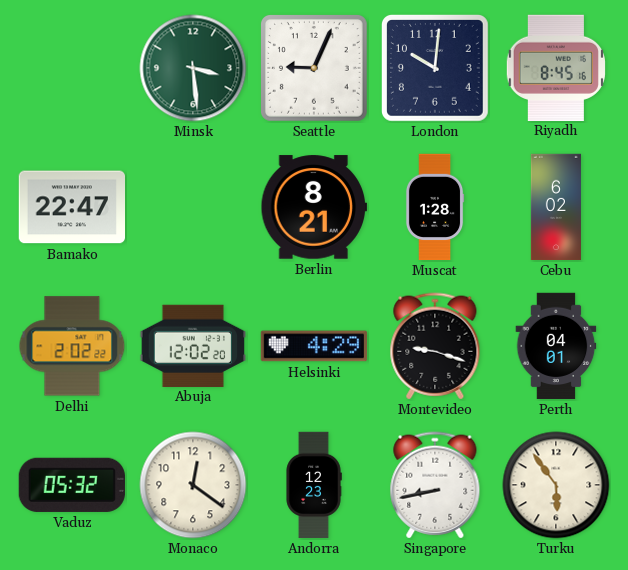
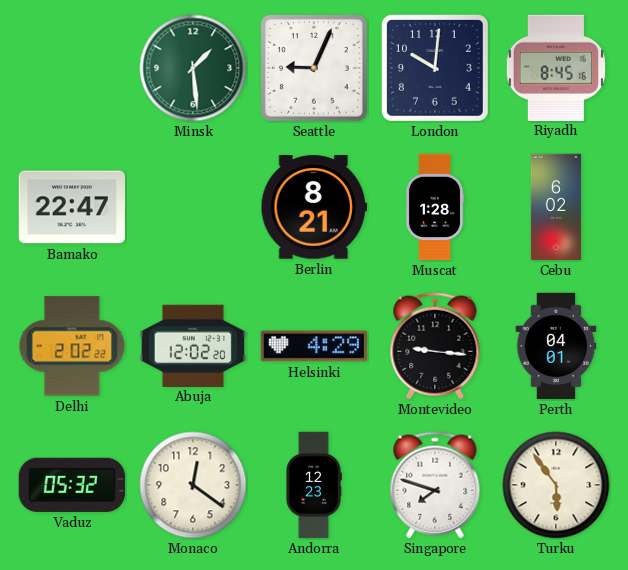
Minsk: 3:29 -> 1:29 (193, 68)
Montevideo: 9:18 -> 9:16 (435, 346)
Singapore: 8:43 -> 7:48 (435, 485)
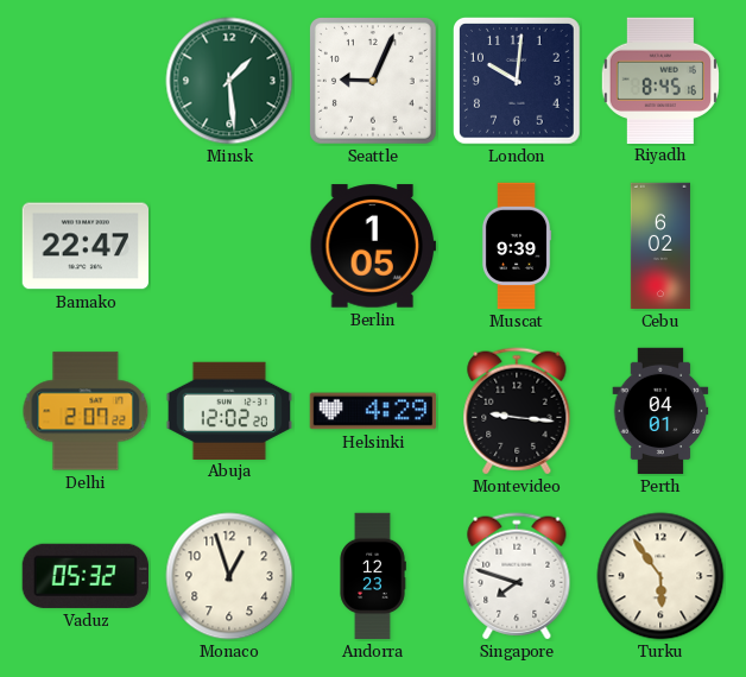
Berlin: 8:21 -> 1:05 (372, 246)
Muscat: 1:28 -> 9:39 (517, 246)
Delhi: 2:02 -> 2:07 (86, 411)
Monaco: 12:21 -> 12:57 (229, 576)
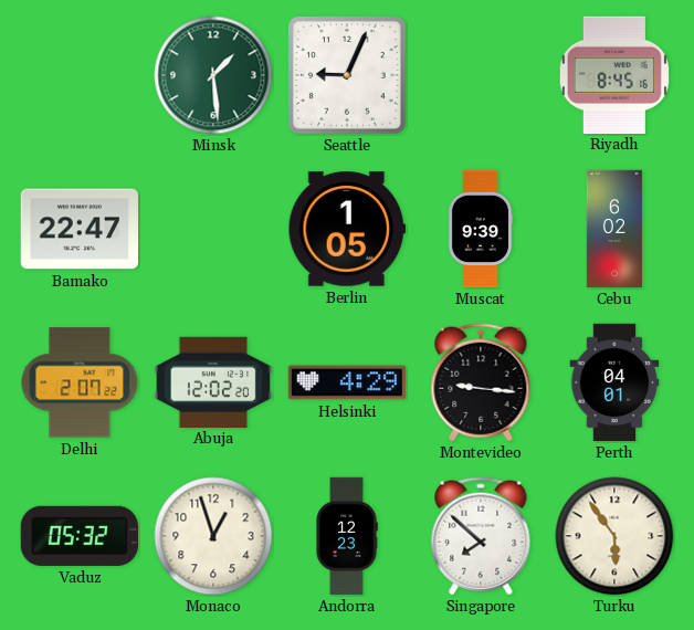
London: 10:01 -> none (518, 82)
Singapore: 7:48 -> 7:52 (481, 536)
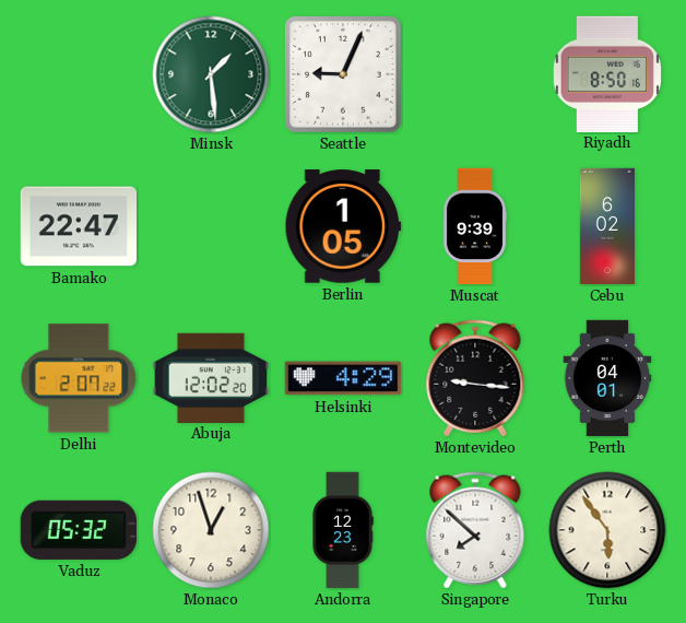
Riyadh: 8:45 -> 8:50 (607, 73)
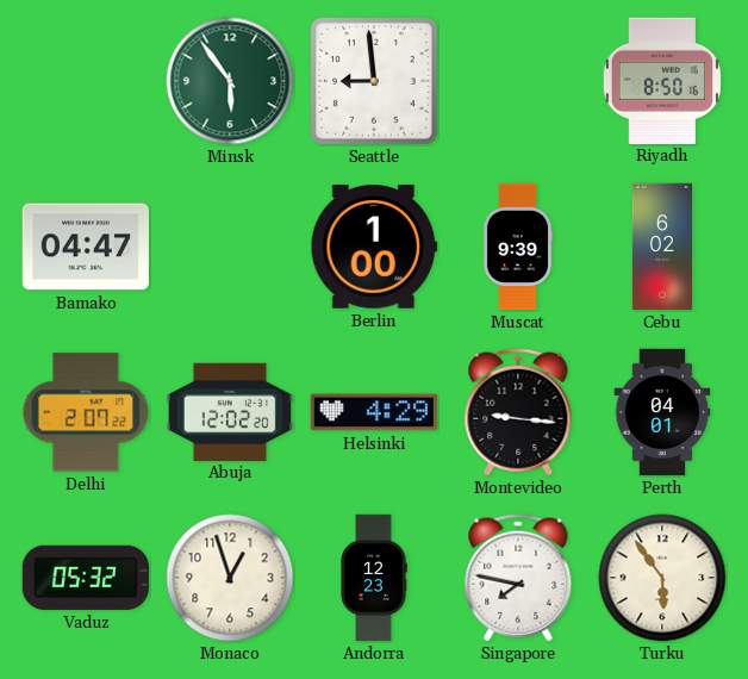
Minsk: 1:29 -> 5:54 (230, 81)
Seattle: 9:04 -> 8:59 (375, 82)
Bamako: 22:47 -> 04:47 (85, 247)
Berlin: 1:05 -> 1:00 (373, 247)
Singapore: 7:52 -> 7:47 (518, 578)
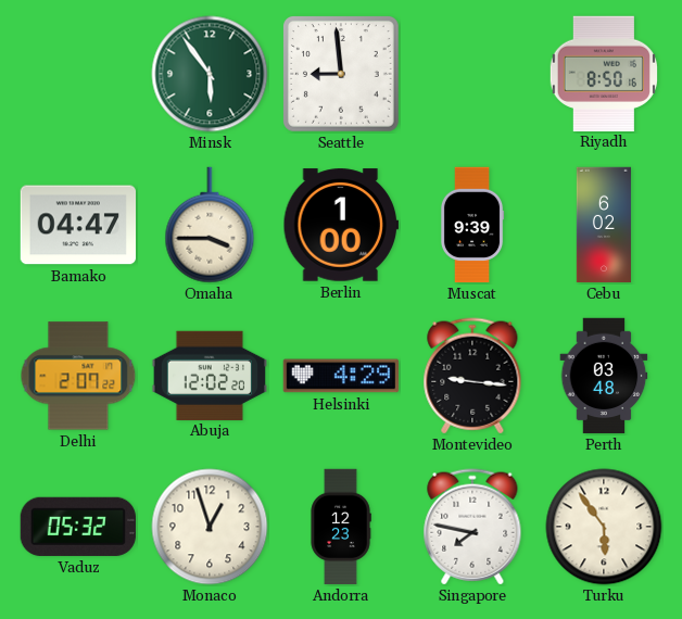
Omaha: none -> 3:45 (210, 225)
Perth: 04:01 -> 03:48 (604, 376)
